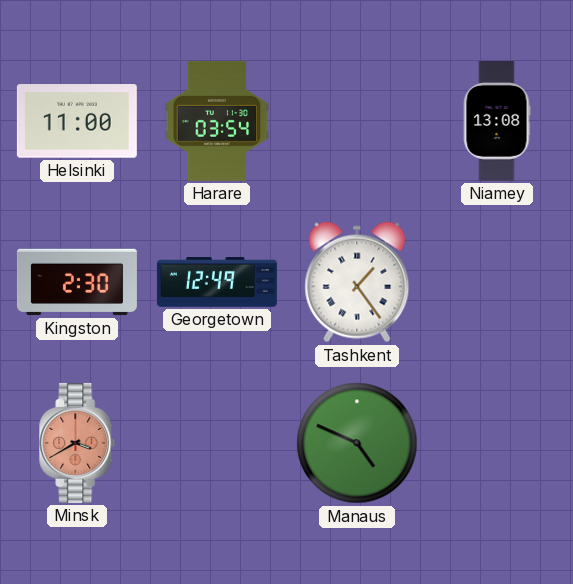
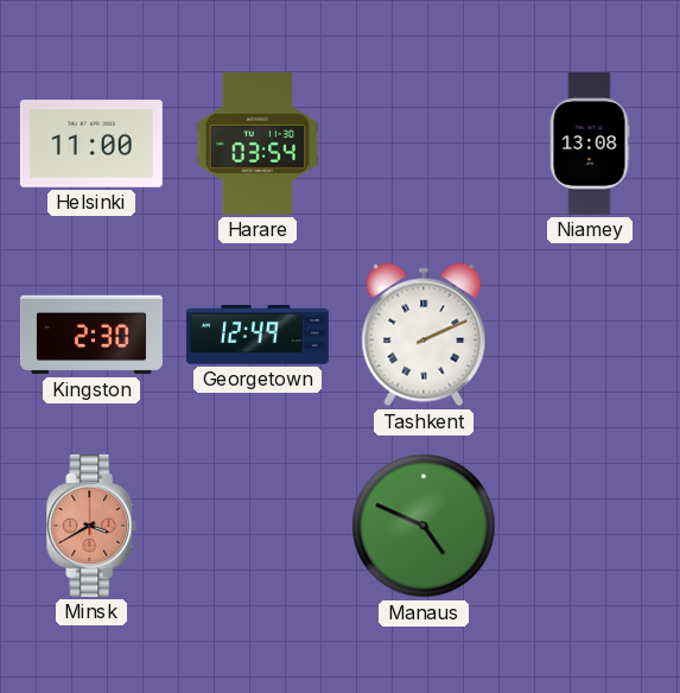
Tashkent: 1:24 -> 2:11 (424, 335)
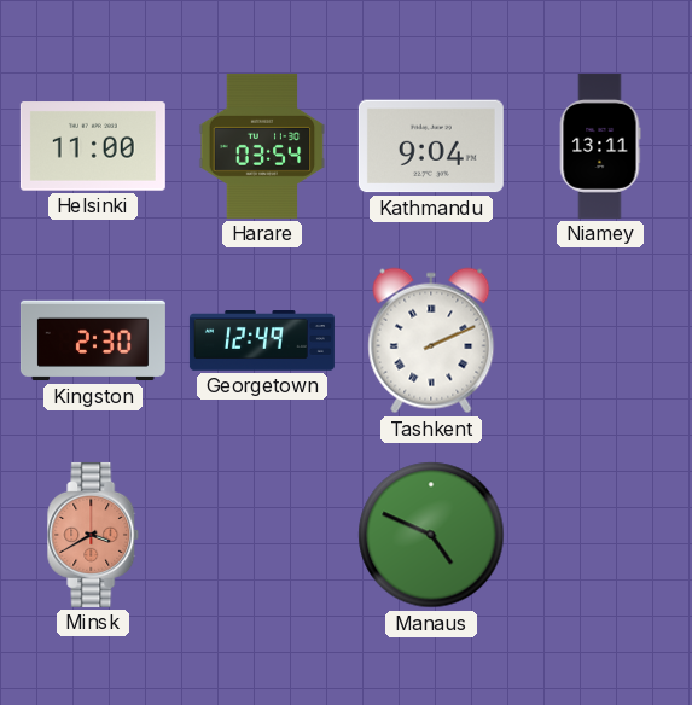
Kathmandu: none -> 9:04 (431, 146)
Niamey: 13:08 -> 13:11 (600, 146)
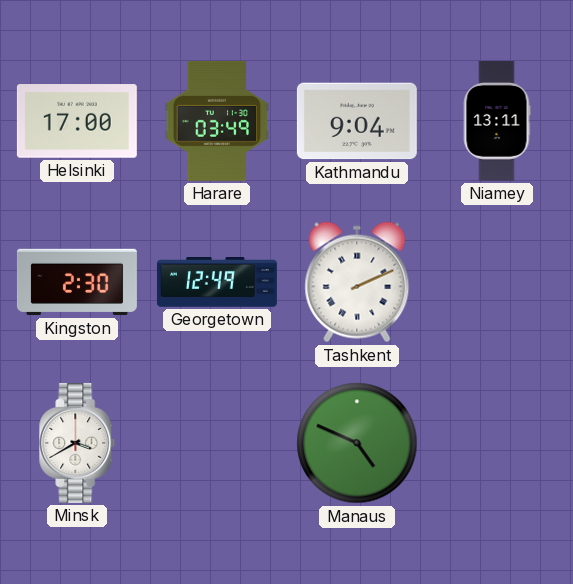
Helsinki: 11:00 -> 17:00 (77, 121)
Harare: 03:54 -> 03:49 (217, 121)
Minsk dial: salmon -> white (77, 443)
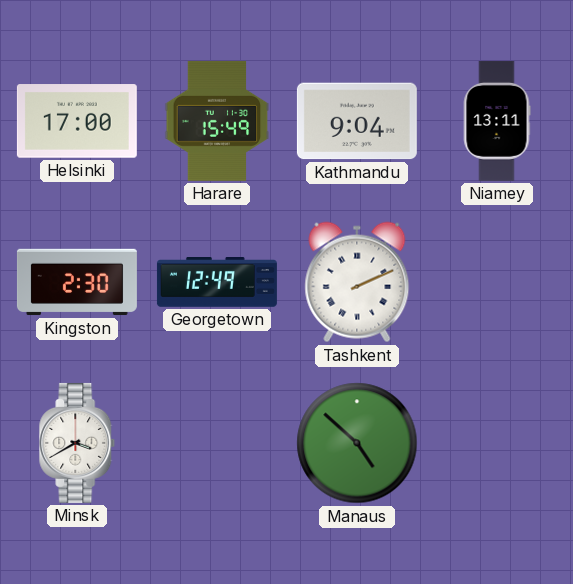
Harare: 03:49 -> 15:49 (217, 121)
Manaus: 4:49 -> 4:52 (357, 443)
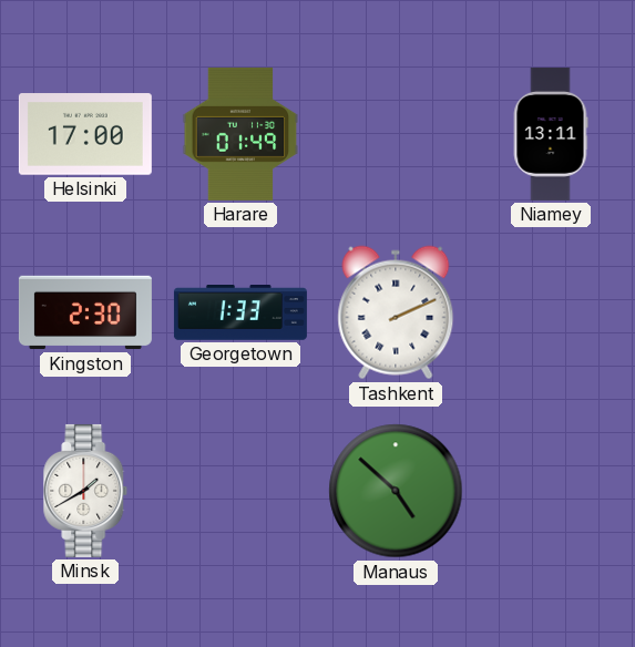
Harare: 15:49 -> 01:49 (240, 134)
Kathmandu: 9:04 -> none (357, 121)
Georgetown: 12:49 -> 1:33 (240, 312)
Minsk: 3:40 -> 1:40 (85, 491)
